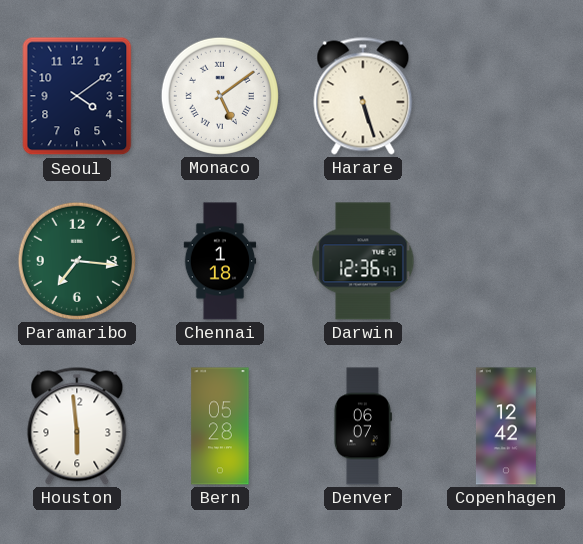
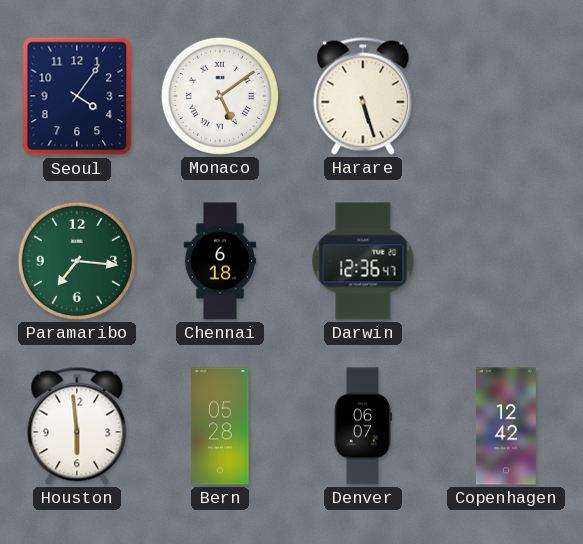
Seoul: 4:09 -> 4:06 (77, 96)
Chennai: 1:18 -> 6:18 (220, 261)
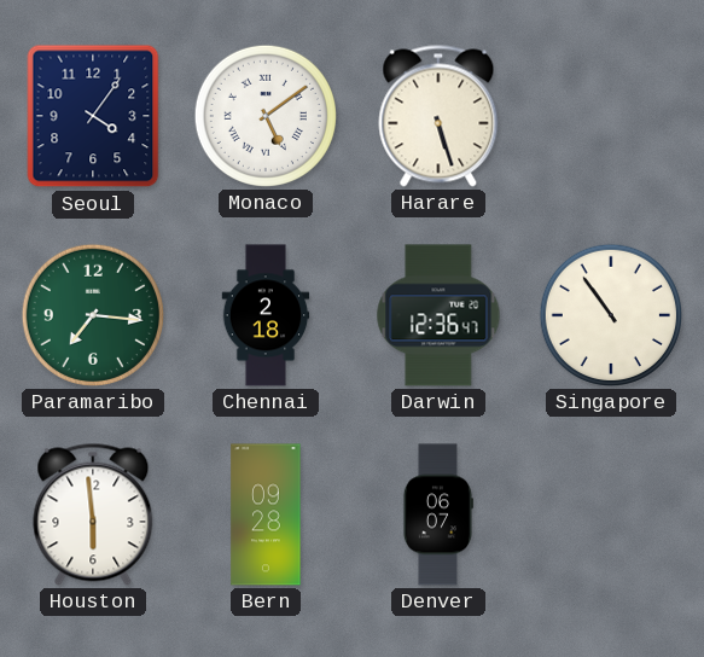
Chennai: 6:18 -> 2:18 (266, 315)
Singapore: none -> 10:54 (611, 315)
Bern: 05:28 -> 09:28 (266, 514)
Copenhagen: 12:42 -> none (506, 426)
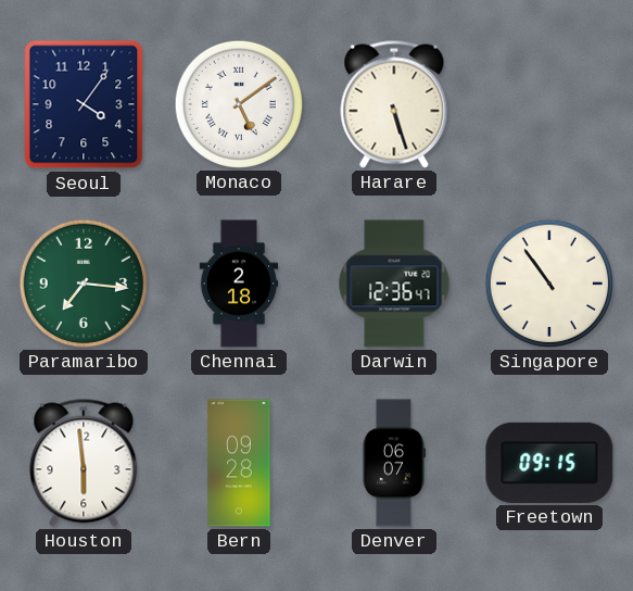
Freetown: none -> 09:15 (549, 463)
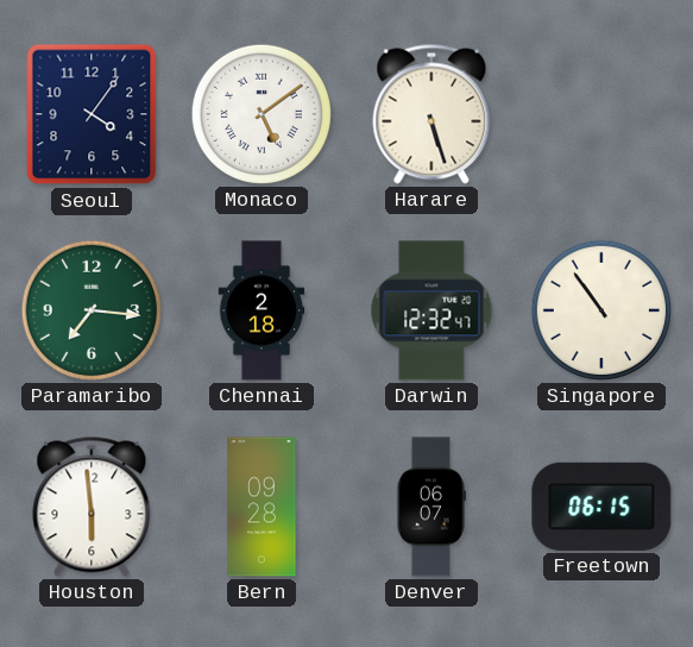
Darwin: 12:36 -> 12:32 (431, 310)
Freetown: 09:15 -> 06:15 (601, 507)
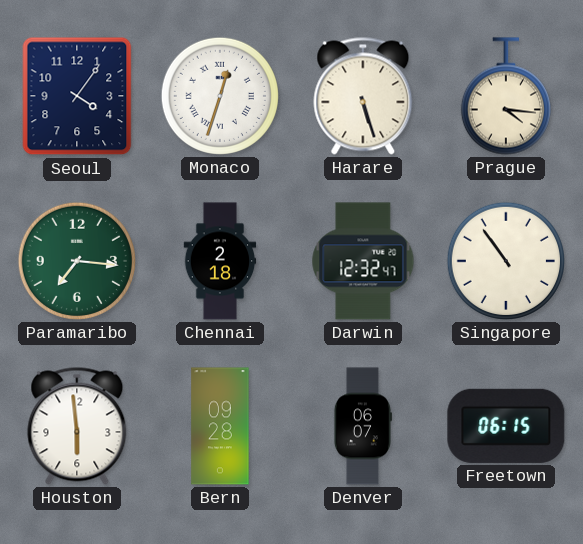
Monaco: 5:09 -> 12:33 (220, 96)
Prague: none -> 4:16 (506, 96)
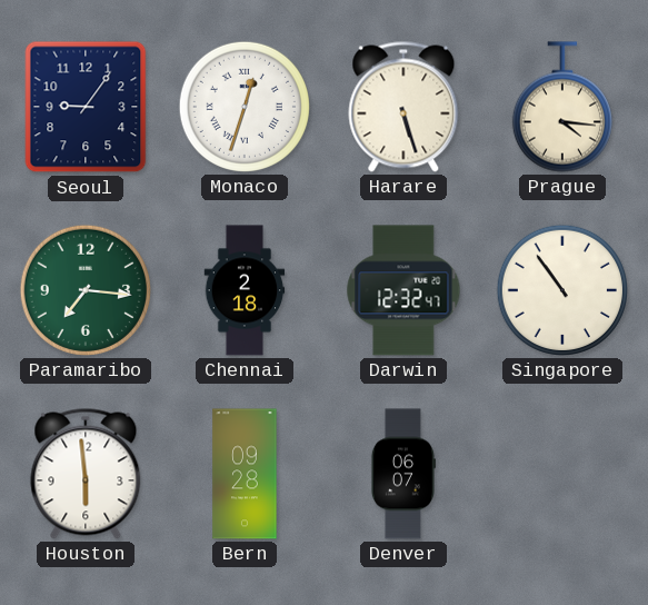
Seoul: 4:06 -> 9:06 (86, 107)
Freetown: 06:15 -> none (506, 426)
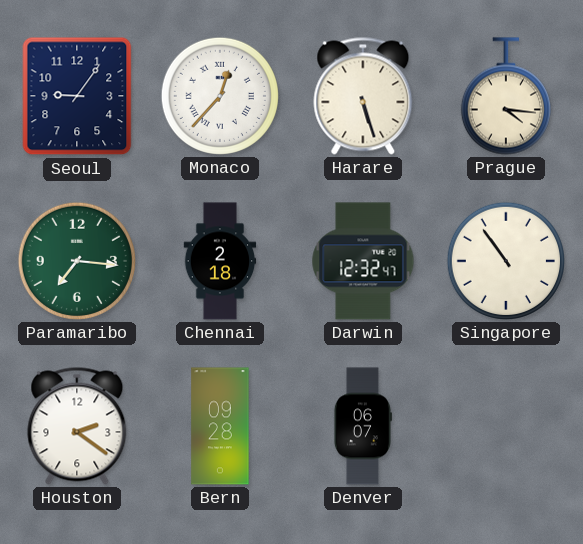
Monaco: 12:33 -> 12:37 (220, 96)
Houston: 5:59 -> 2:21 (77, 426)
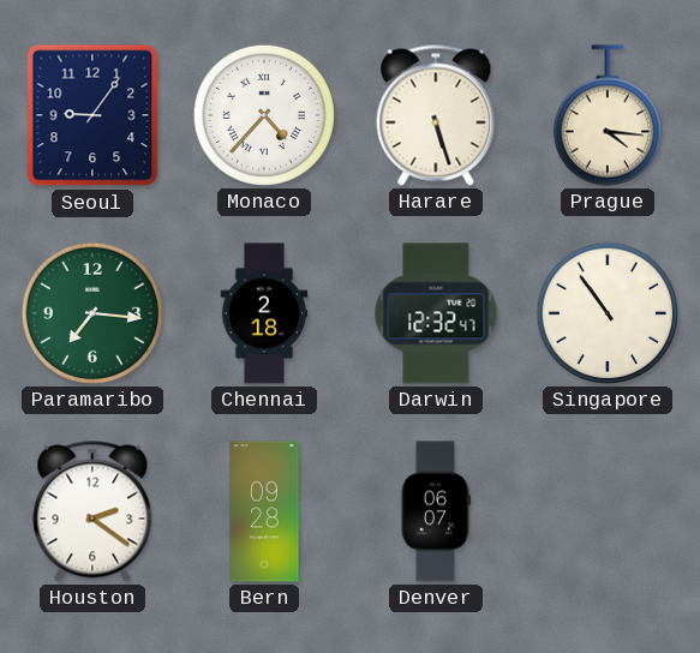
Monaco: 12:37 -> 4:37 (264, 115)
